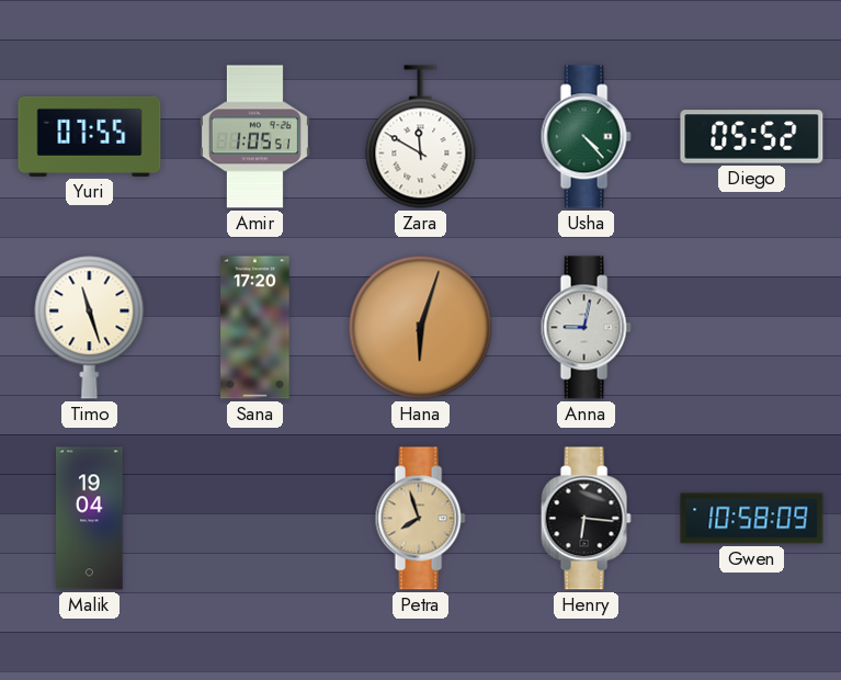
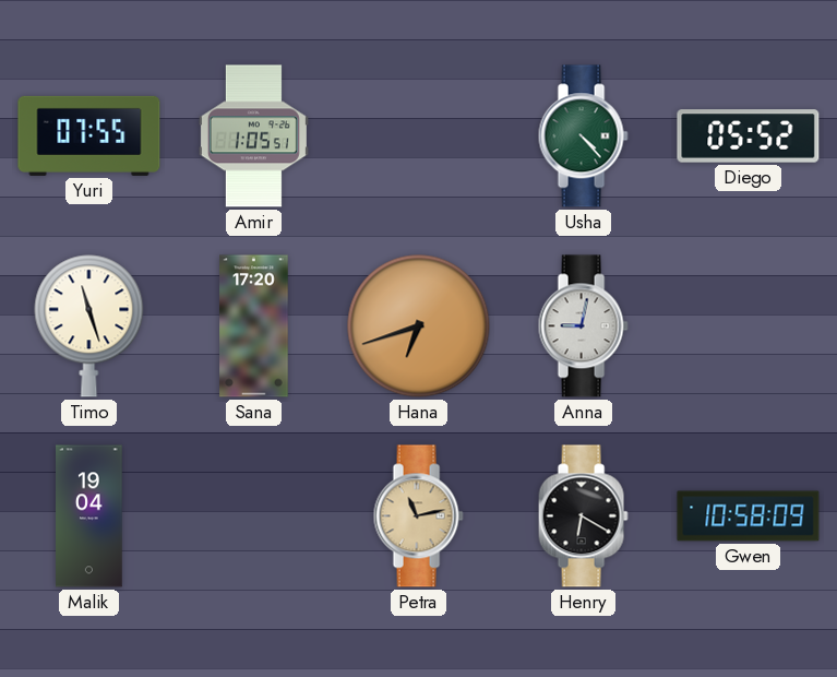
Zara: 11:50 -> none (421, 137)
Hana: 6:03 -> 6:42 (419, 326)
Petra: 7:57 -> 11:13 (418, 516)
Henry: 6:16 -> 6:20 (583, 516)
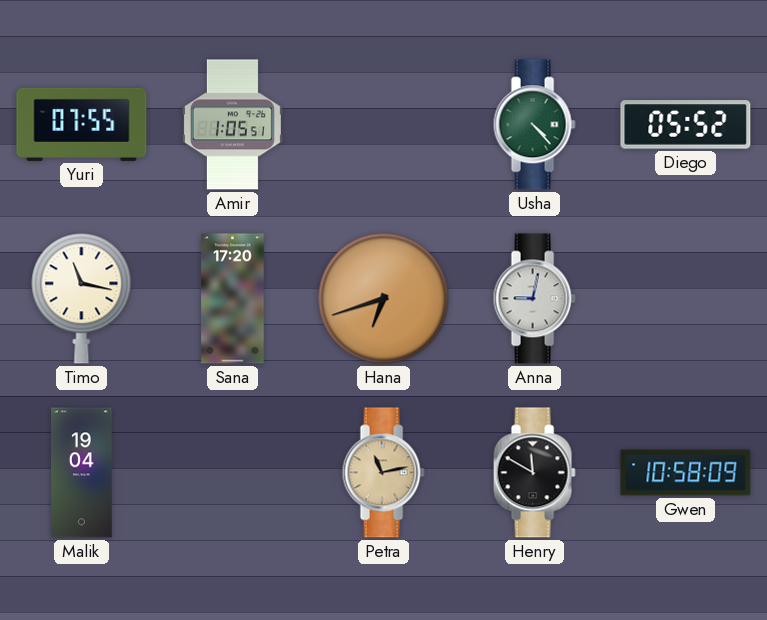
Timo: 11:27 -> 11:17 (82, 299)
Henry: 6:20 -> 11:50 (534, 473)
